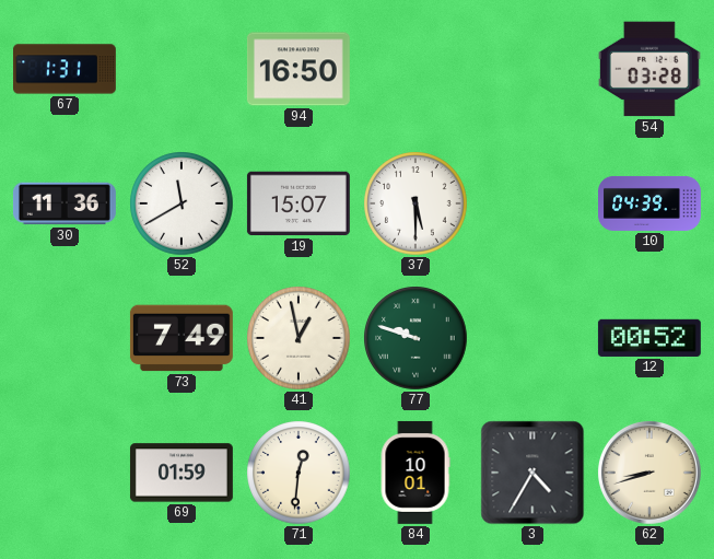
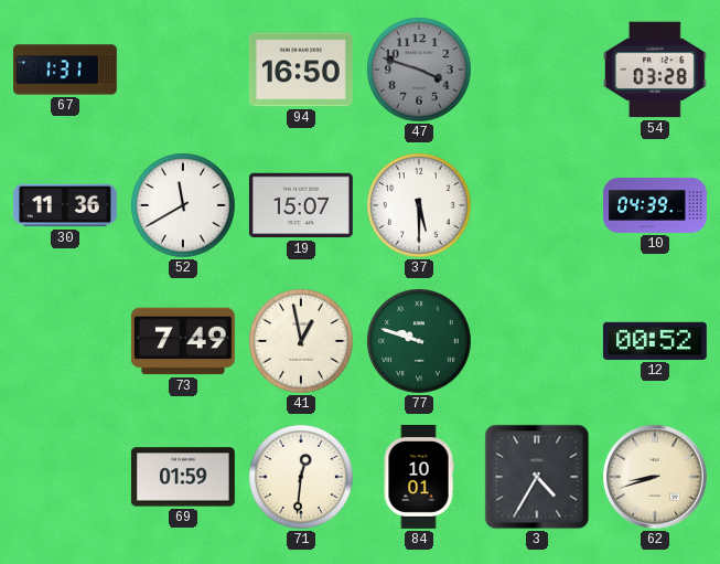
47: none -> 3:48 (419, 70)
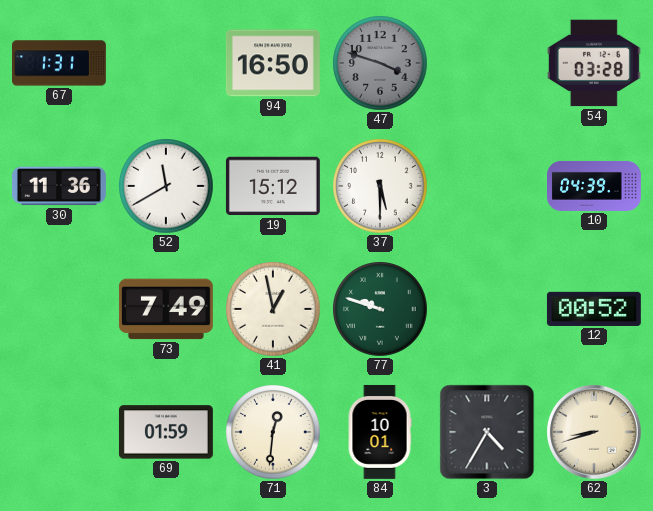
19: 15:07 -> 15:12 (273, 186)
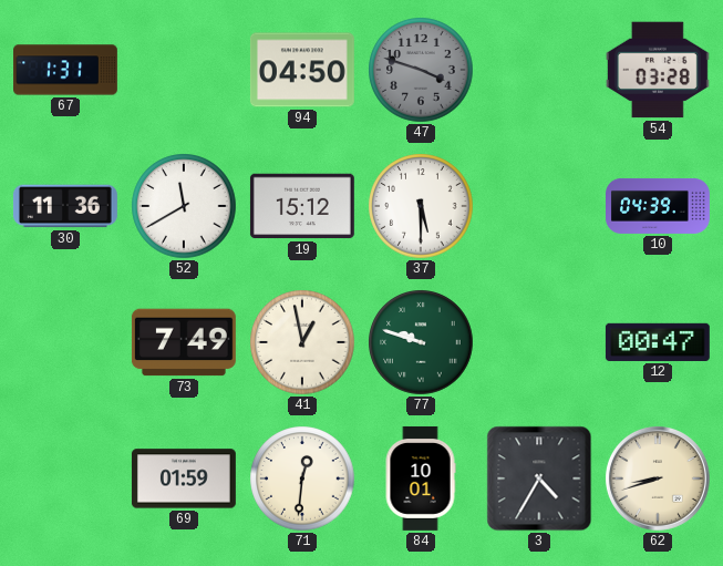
94: 16:50 -> 04:50 (302, 70)
12: 00:52 -> 00:47 (658, 342)
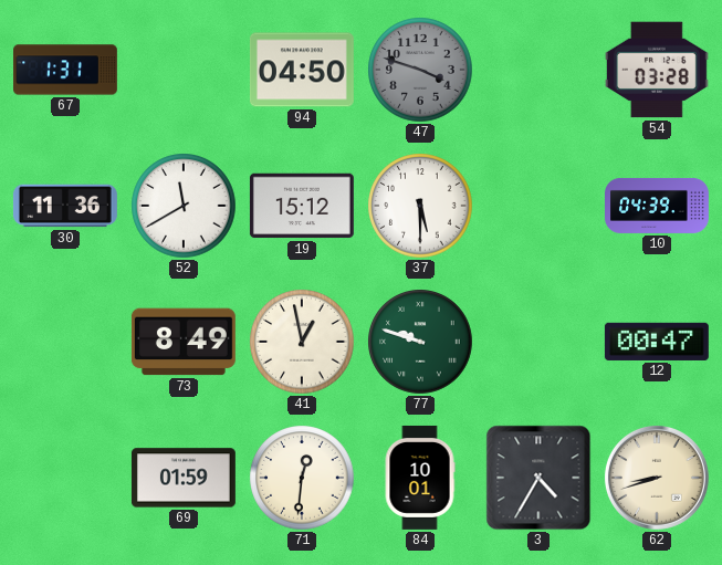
73: 7:49 -> 8:49 (184, 342)
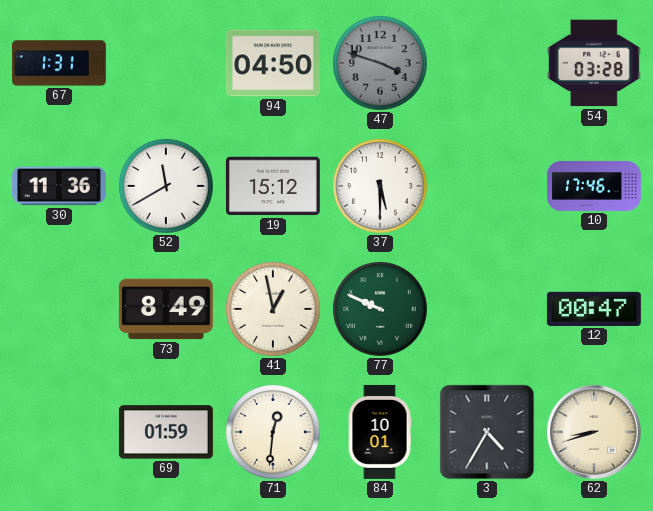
10: 04:39 -> 17:46 (595, 186)
77: 9:48 -> 9:49 (380, 309)
